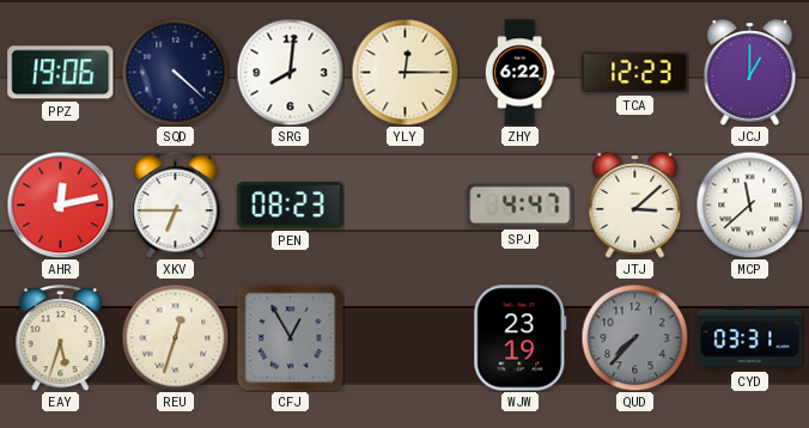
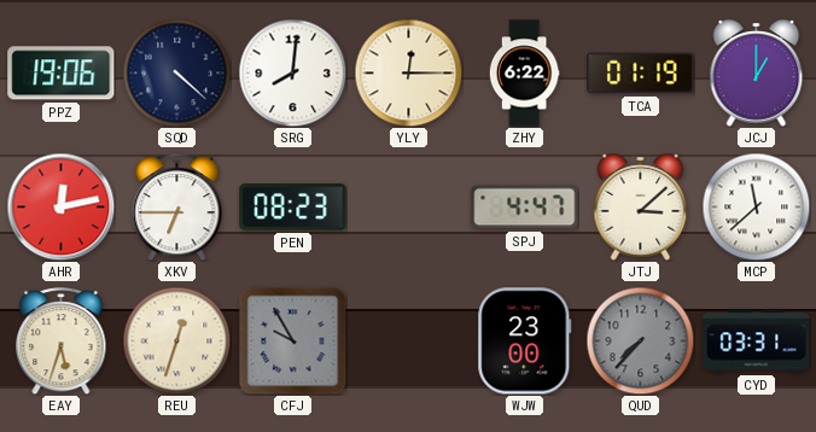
TCA: 12:23 -> 01:19 (641, 74)
CFJ: 12:55 -> 9:55 (292, 340)
WJW: 23:19 -> 23:00 (525, 341)
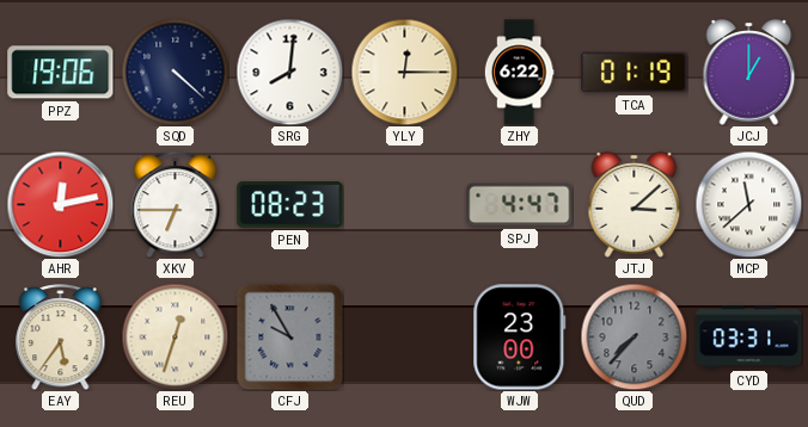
EAY: 5:33 -> 5:36 (61, 338)
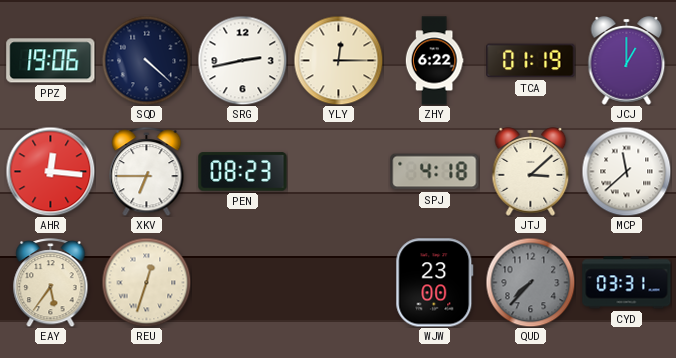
SRG: 8:01 -> 2:43 (242, 60)
AHR: 12:13 -> 12:16 (50, 171)
SPJ: 4:47 -> 4:18 (435, 172)
CFJ: 9:55 -> none (289, 336)
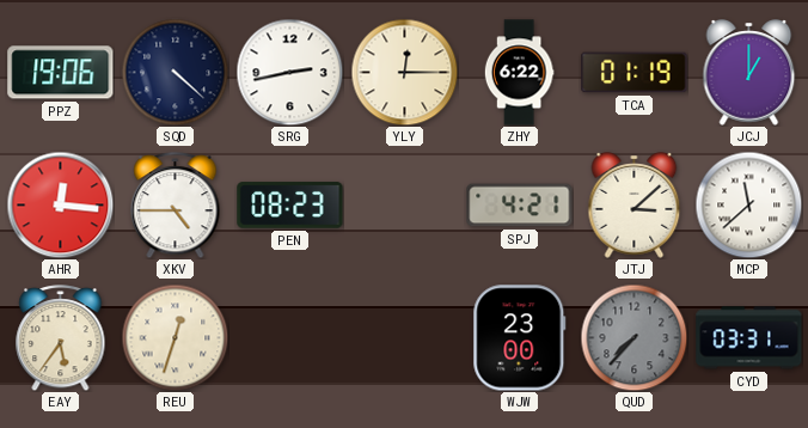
XKV: 6:45 -> 4:45 (176, 206)
SPJ: 4:18 -> 4:21 (520, 206)
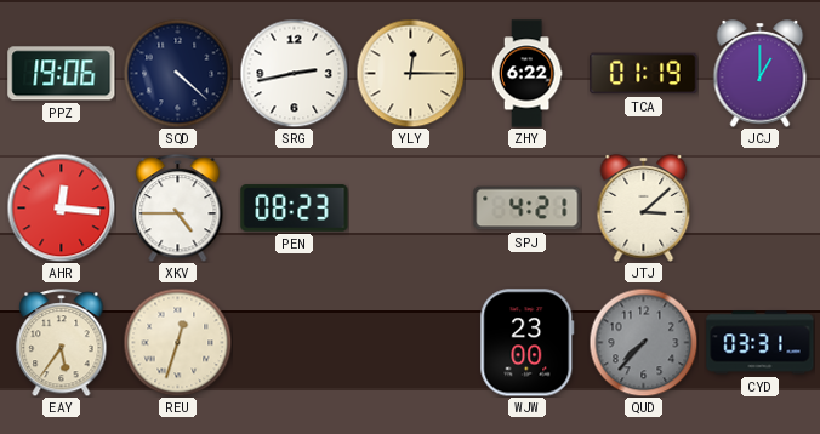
MCP: 11:38 -> none (748, 204)
